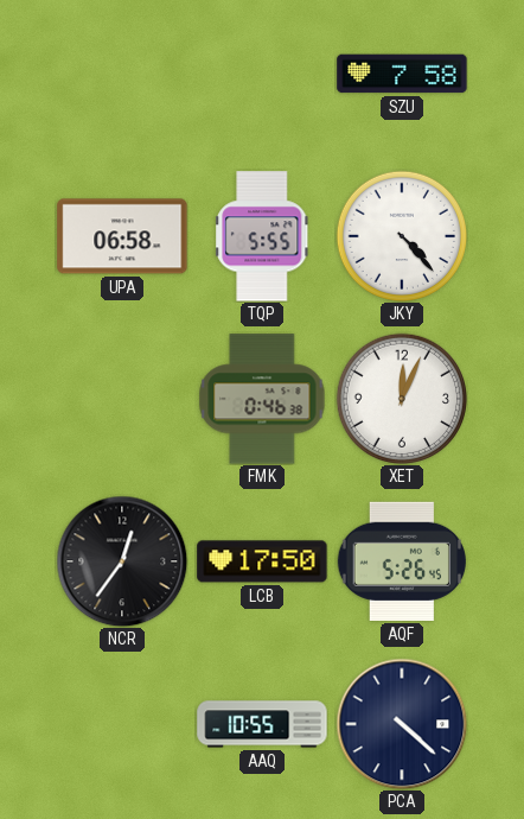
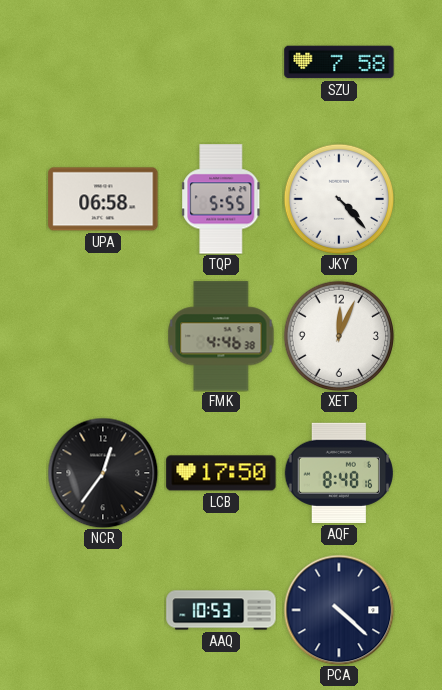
FMK: 0:46 -> 4:46 (221, 336)
AQF: 5:26 -> 8:48 (338, 473)
AAQ: 10:55 -> 10:53 (221, 610)
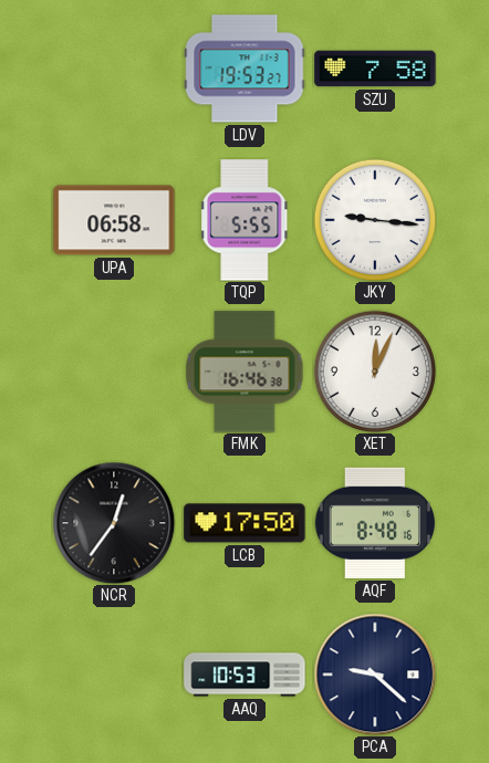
LDV: none -> 19:53 (245, 69)
JKY: 4:23 -> 9:16 (374, 219)
FMK: 4:46 -> 16:46 (245, 372)
PCA: 4:22 -> 9:22 (375, 675)
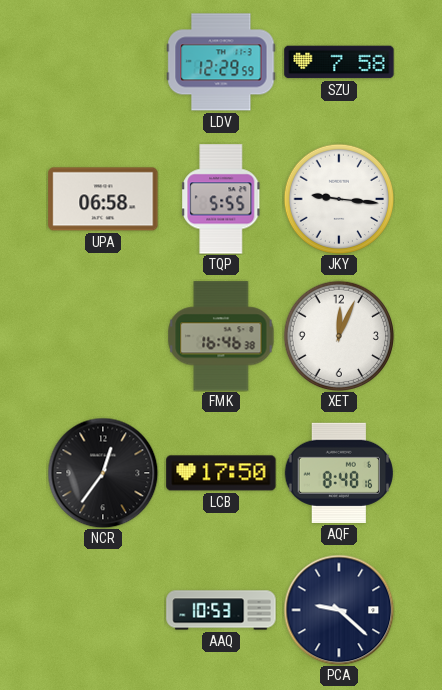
LDV: 19:53 -> 12:29 (221, 62)
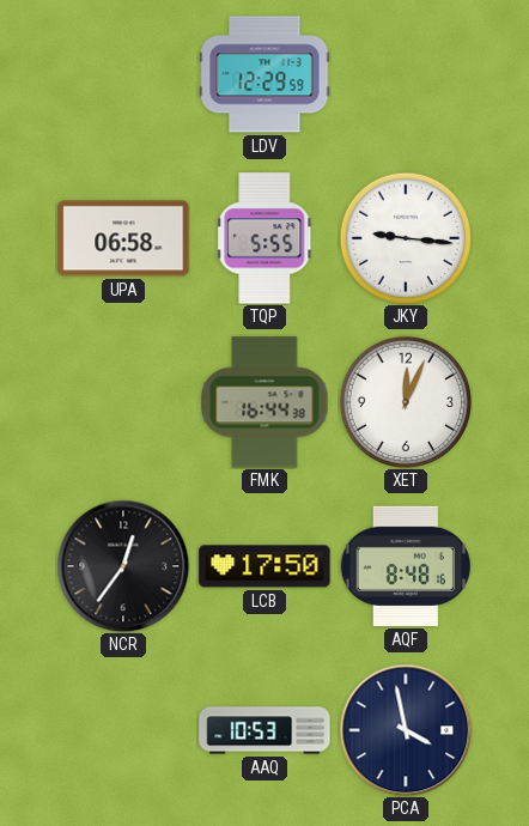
SZU: 7:58 -> none (339, 62)
FMK: 16:46 -> 16:44 (264, 402)
PCA: 9:22 -> 3:58 (406, 730)
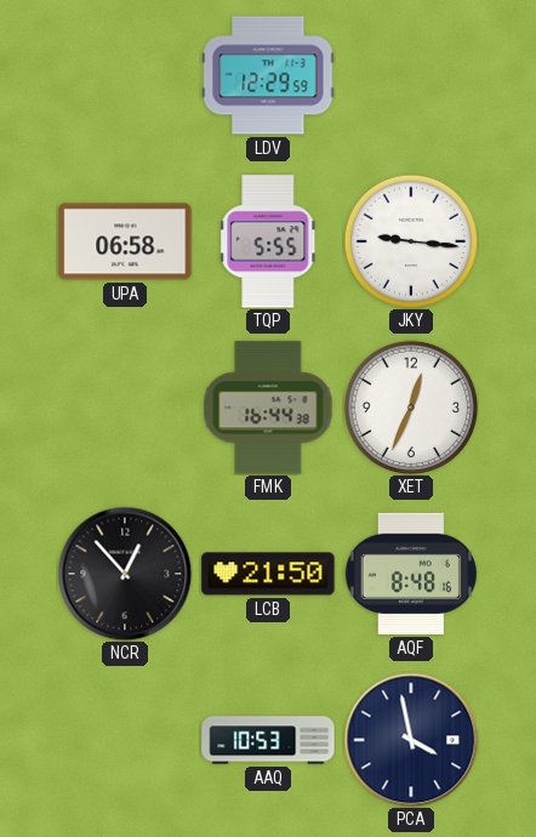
XET: 12:04 -> 12:34 (410, 406)
NCR: 12:36 -> 12:53 (125, 574)
LCB: 17:50 -> 21:50 (268, 574)
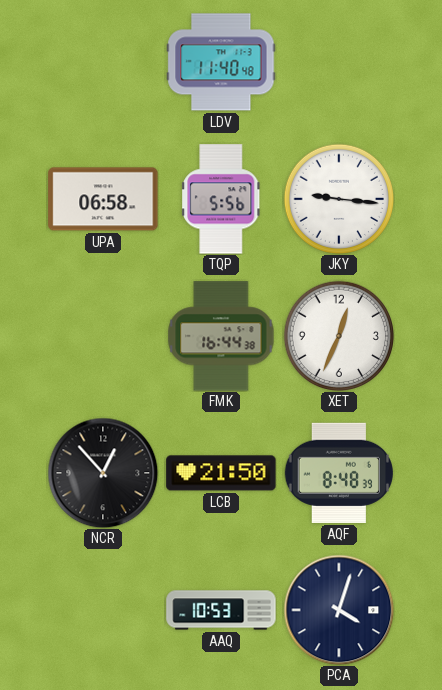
LDV: 12:29 -> 11:40 (221, 62)
TQP: 5:55 -> 5:56 (221, 199)
AQF: 8:48:16 -> 8:48:39 (338, 473)
PCA: 3:58 -> 4:03 (339, 610)
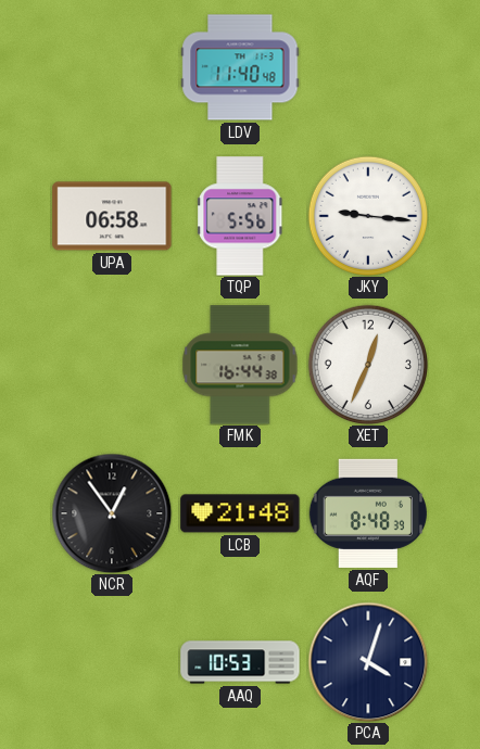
NCR: 12:53 -> 12:54 (112, 513)
LCB: 21:50 -> 21:48 (240, 513)
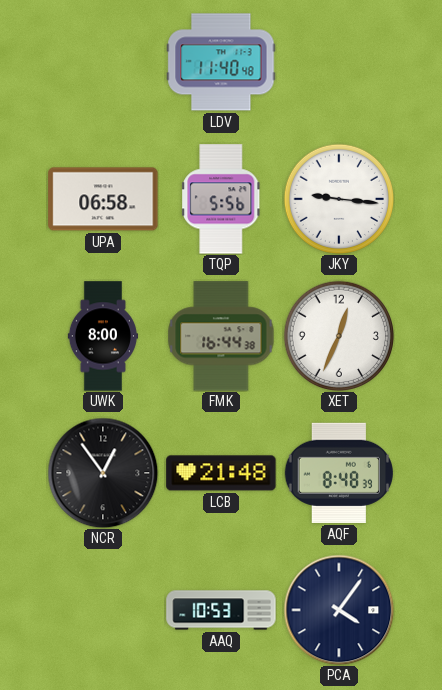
UWK: none -> 8:00 (102, 336)
PCA: 4:03 -> 4:06 (339, 610)
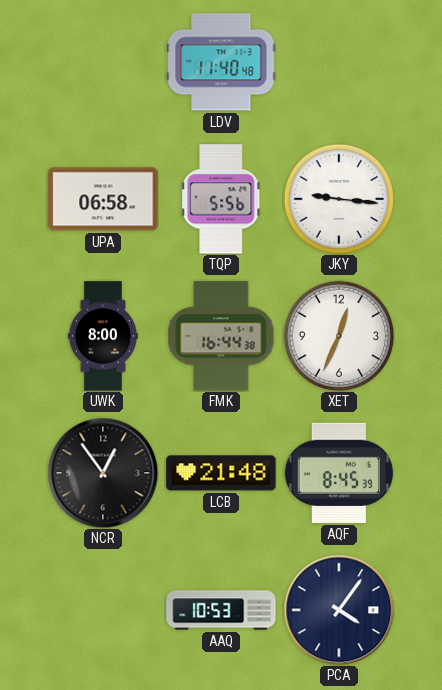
AQF: 8:48 -> 8:45 (338, 473)
